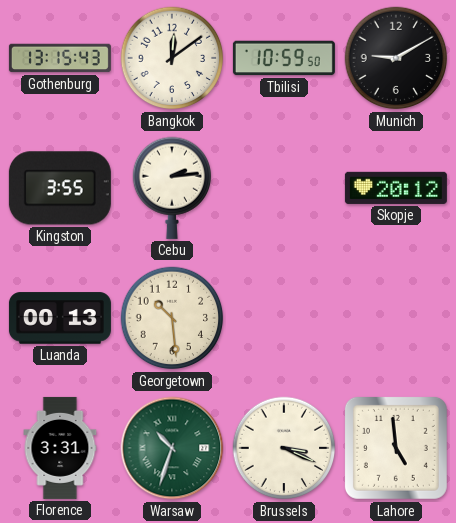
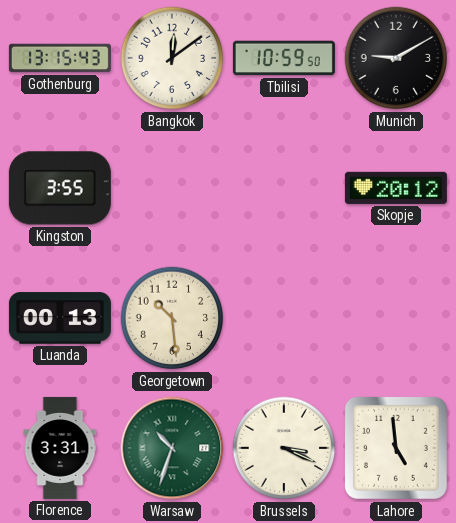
Cebu: 2:14 -> none (172, 188)
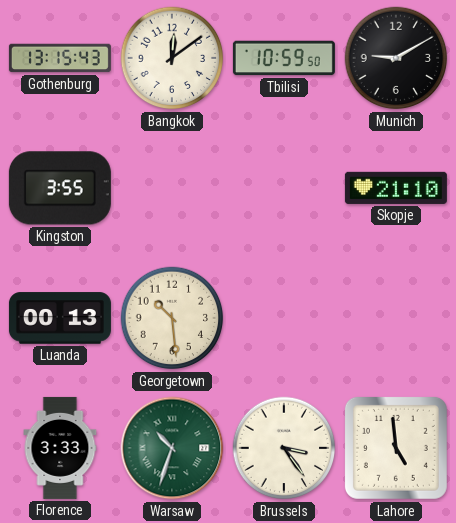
Skopje: 20:12 -> 21:10 (396, 188)
Florence: 3:31 -> 3:33 (60, 448)
Brussels: 3:19 -> 3:24 (284, 448)
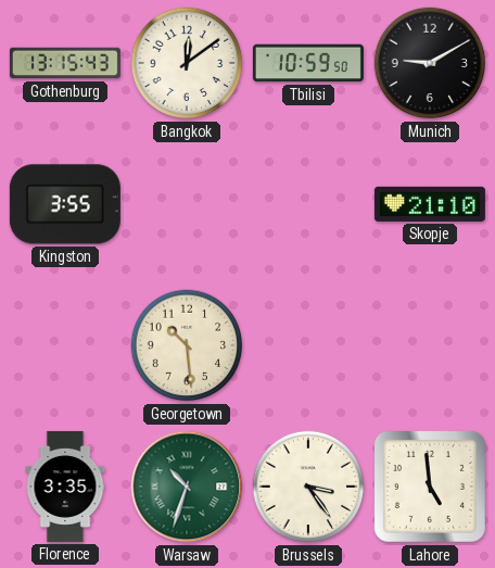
Luanda: 00:13 -> none (60, 318)
Florence: 3:33 -> 3:35 (65, 487)
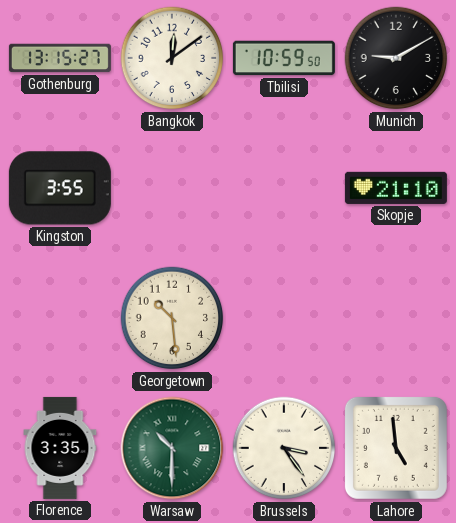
Gothenburg: 13:15:43 -> 13:15:27 (60, 58)
Warsaw: 10:33 -> 10:30 (172, 448)
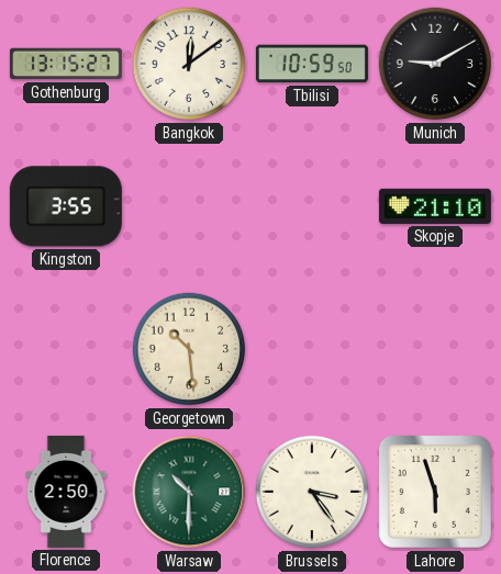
Florence: 3:35 -> 2:50 (66, 492)
Lahore: 4:59 -> 5:57 (435, 492)
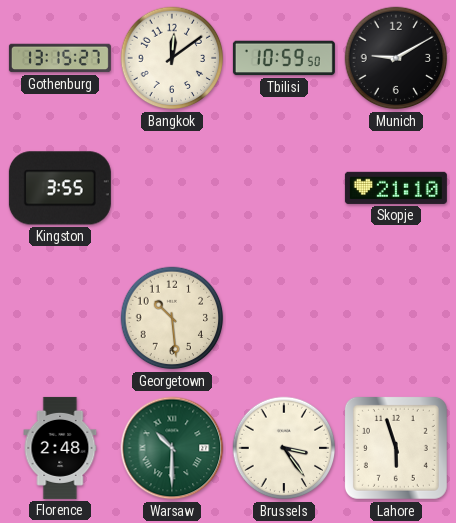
Florence: 2:50 -> 2:48 (60, 448)
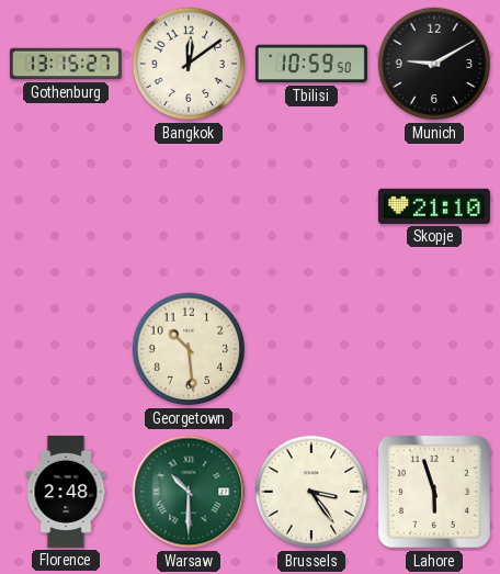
Kingston: 3:55 -> none (60, 188)
